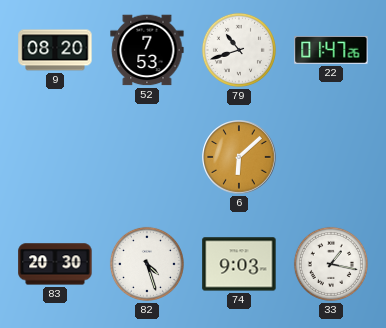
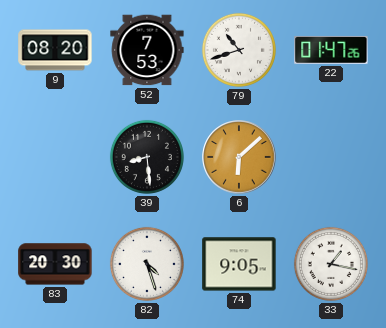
39: none -> 8:29 (147, 157)
74: 9:03 -> 9:05 (239, 264)
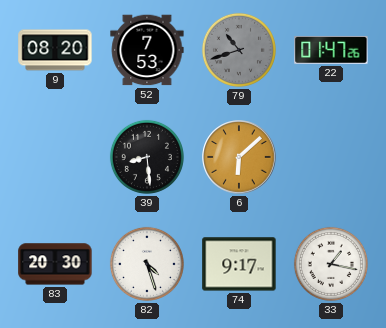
79 dial: white -> grey (239, 50)
74: 9:05 -> 9:17 (239, 264)
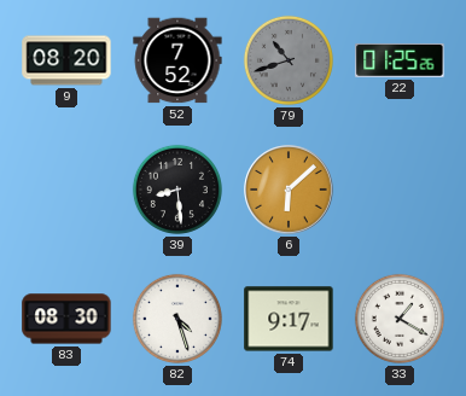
52: 7:53 -> 7:52 (177, 60)
22: 01:47 -> 01:25 (400, 60)
83: 20:30 -> 08:30 (66, 319)
33: 1:17 -> 1:20 (400, 319)
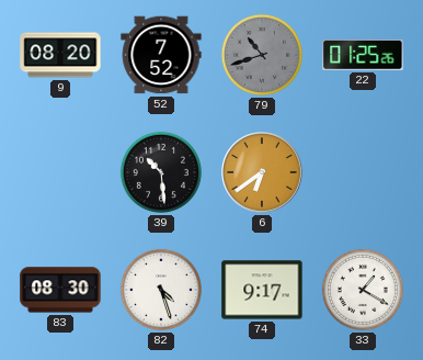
39: 8:29 -> 10:29 (161, 172)
6: 6:08 -> 6:39 (262, 172)
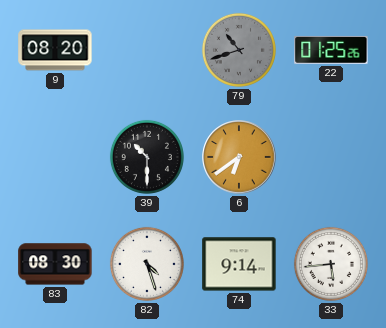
52: 7:52 -> none (161, 55)
39: 10:29 -> 10:30 (147, 157)
74: 9:17 -> 9:14 (239, 264)
33: 1:20 -> 5:44 (331, 264)
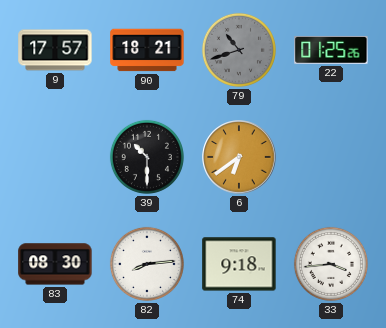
9: 08:20 -> 17:57 (55, 50)
90: none -> 18:21 (147, 50)
82: 4:27 -> 8:14 (147, 264)
74: 9:14 -> 9:18 (239, 264)
33: 5:44 -> 3:44 (331, 264)
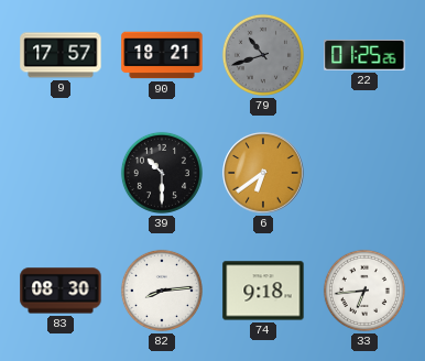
33: 3:44 -> 6:44 (364, 291)
